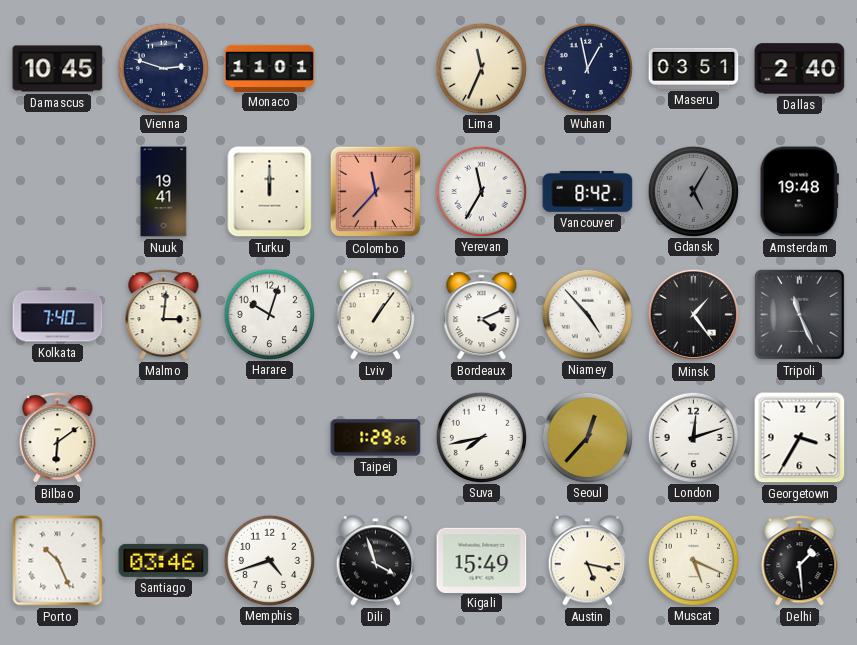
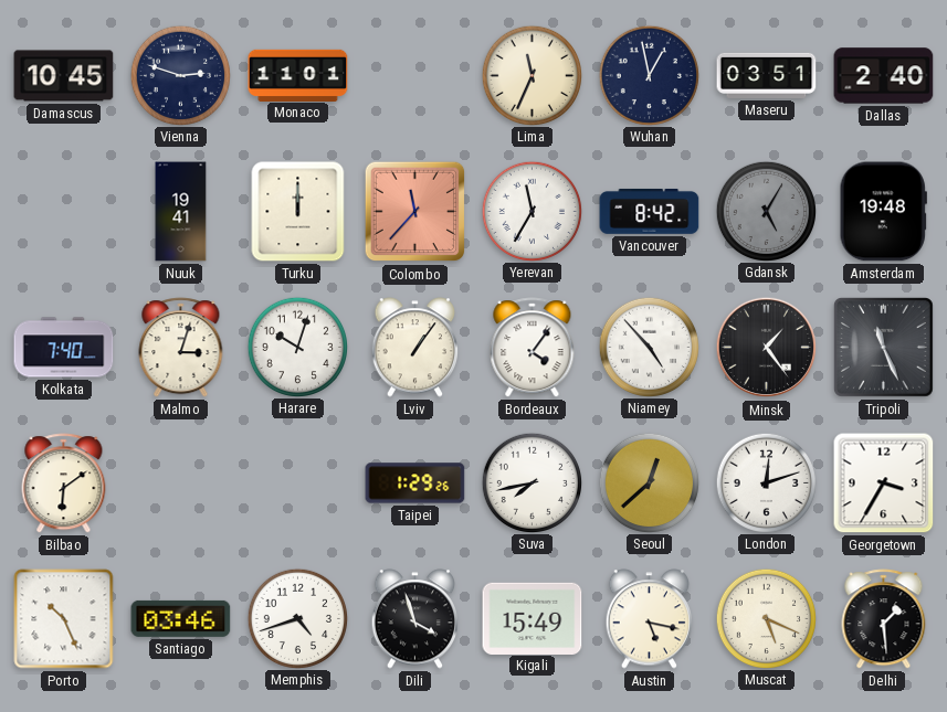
Malmo: 3:01 -> 3:03 (181, 348)
Bordeaux: 4:11 -> 4:06 (533, 348)
Seoul: 12:37 -> 12:38 (649, 482)
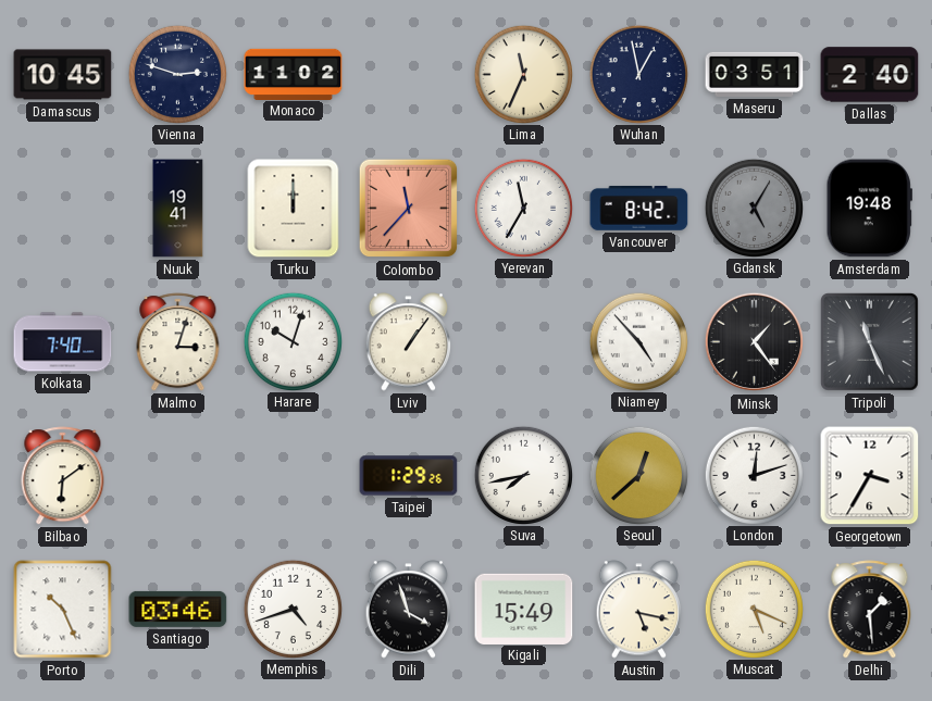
Monaco: 11:01 -> 11:02 (294, 74)
Bordeaux: 4:06 -> none (533, 348)
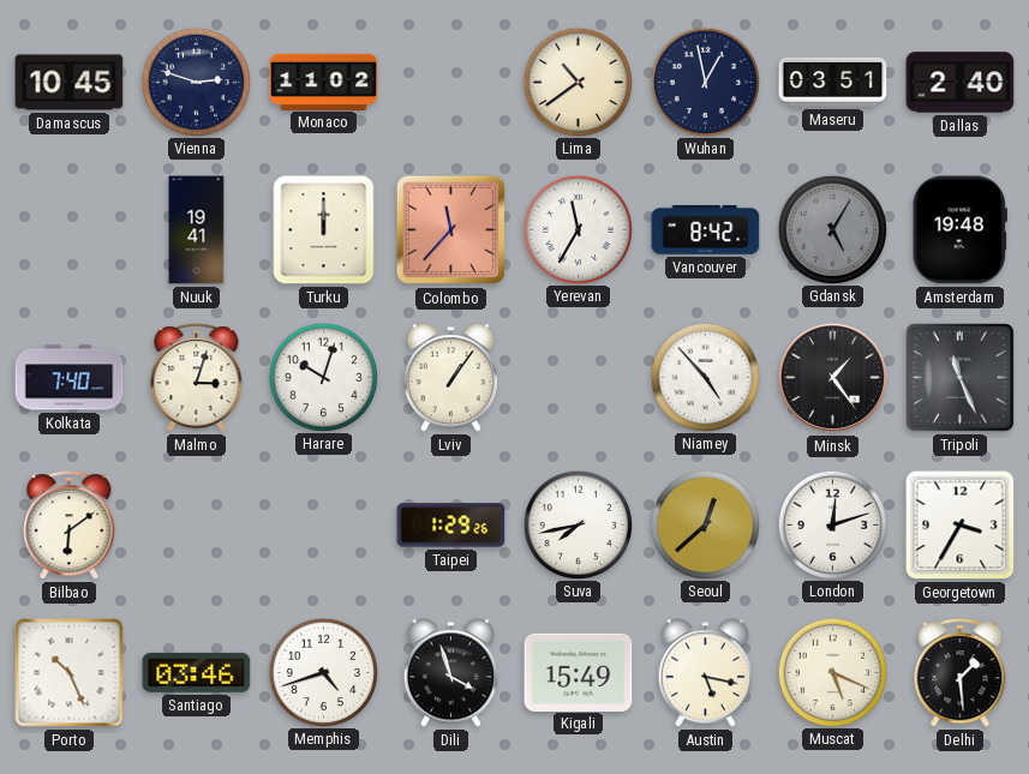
Lima: 11:34 -> 10:39 (578, 82)
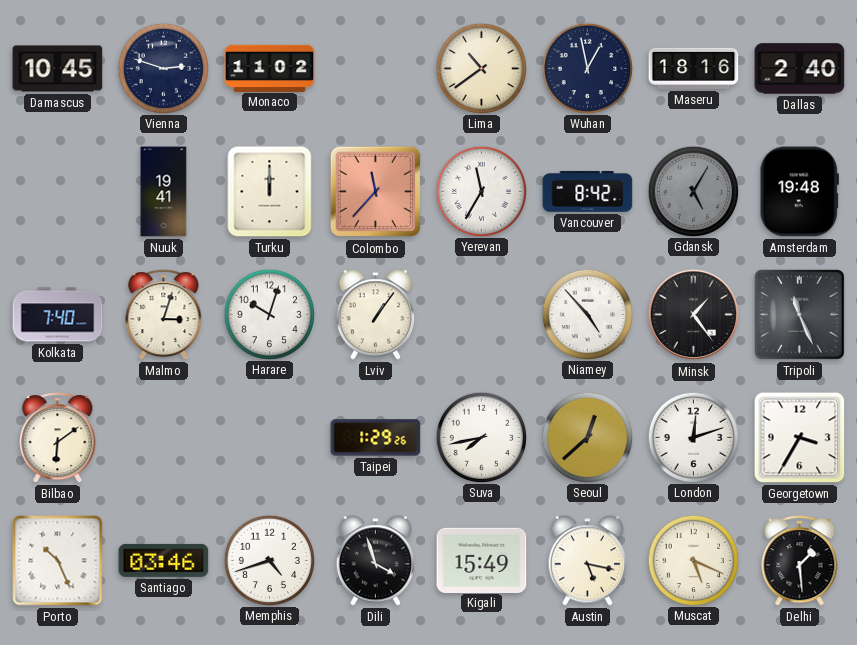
Maseru: 03:51 -> 18:16 (694, 68)
